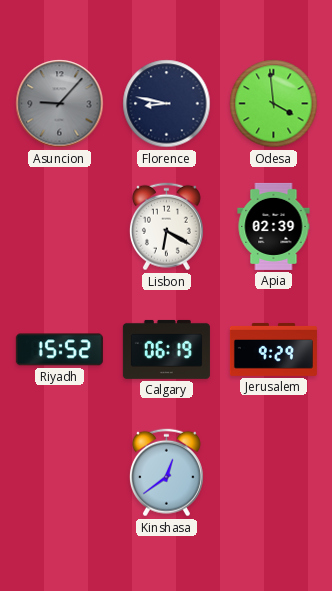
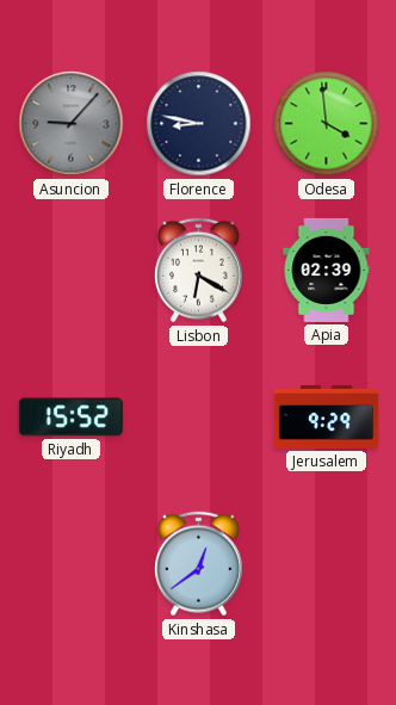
Calgary: 06:19 -> none (166, 349)
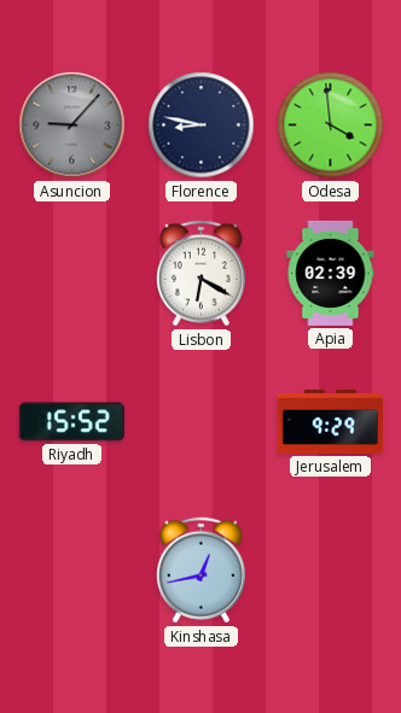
Kinshasa: 12:39 -> 12:43 (200, 571)
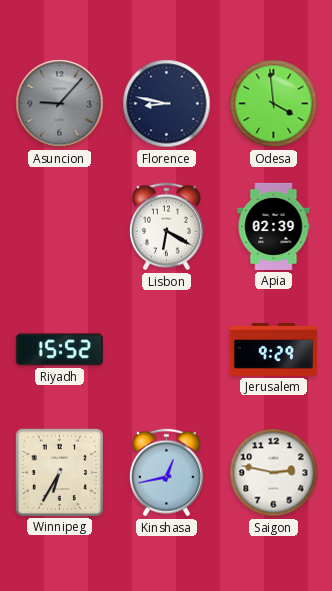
Winnipeg: none -> 6:35 (59, 472)
Saigon: none -> 2:47 (274, 473)
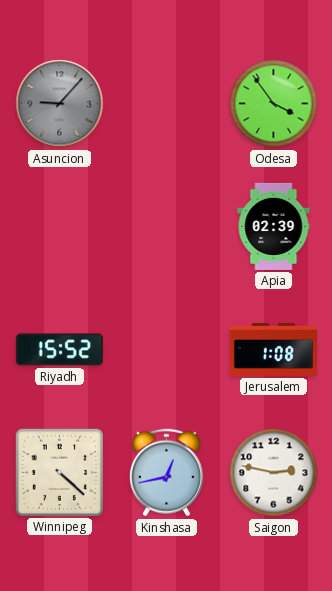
Florence: 8:47 -> none (167, 104)
Odesa: 3:59 -> 3:54 (274, 104)
Lisbon: 6:20 -> none (166, 227)
Jerusalem: 9:29 -> 1:08 (273, 349)
Winnipeg: 6:35 -> 4:22 (59, 472)
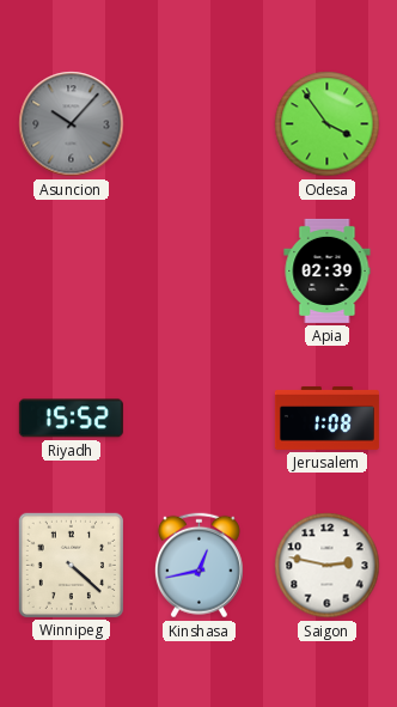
Asuncion: 9:07 -> 10:07 (72, 124)
